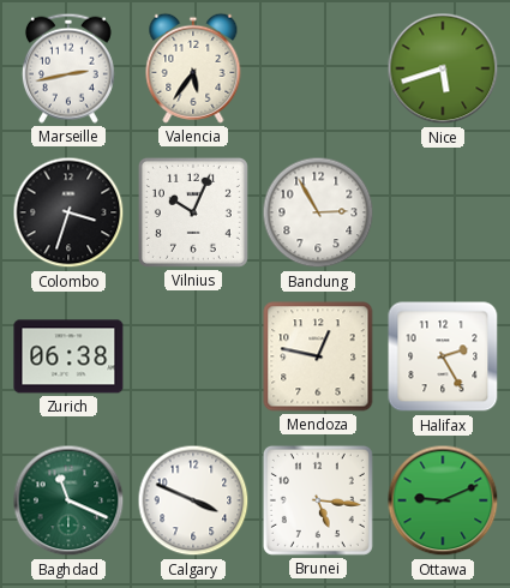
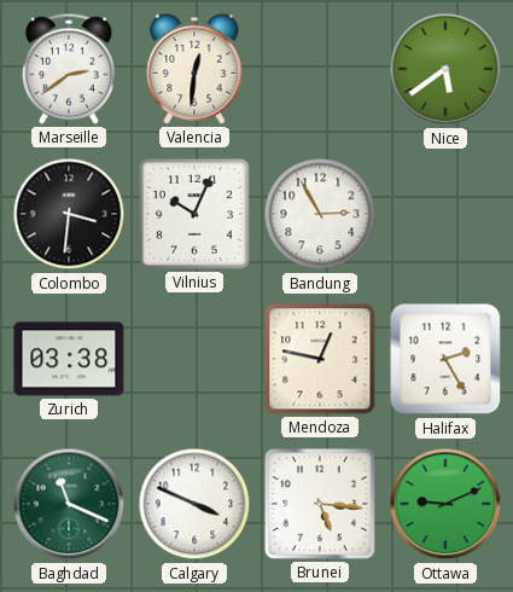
Marseille: 2:43 -> 2:39 (69, 69)
Valencia: 5:36 -> 12:31 (194, 69)
Nice: 5:42 -> 5:39 (445, 69)
Colombo: 3:33 -> 3:31 (69, 214)
Zurich: 06:38 -> 03:38 (69, 359)
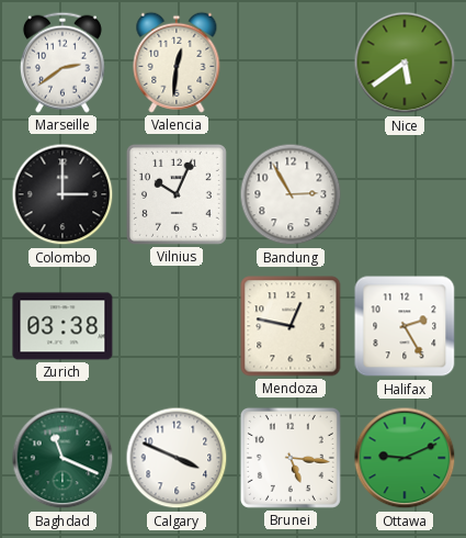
Colombo: 3:31 -> 3:00 (62, 194)
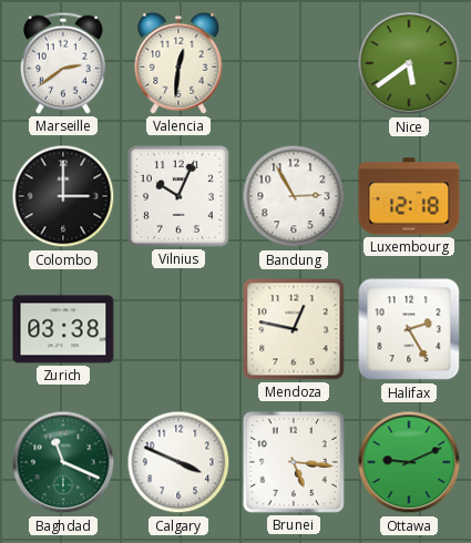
Luxembourg: none -> 12:18 (409, 196)
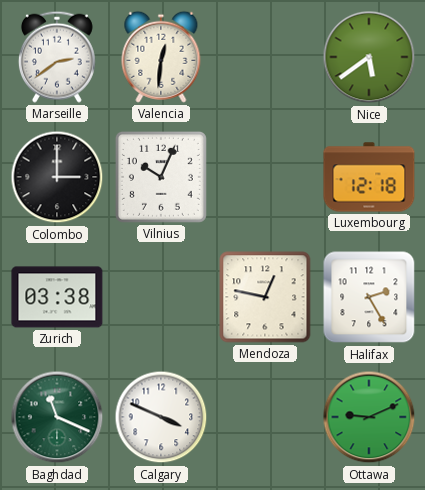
Bandung: 2:55 -> none (294, 196)
Brunei: 5:16 -> none (294, 462)
